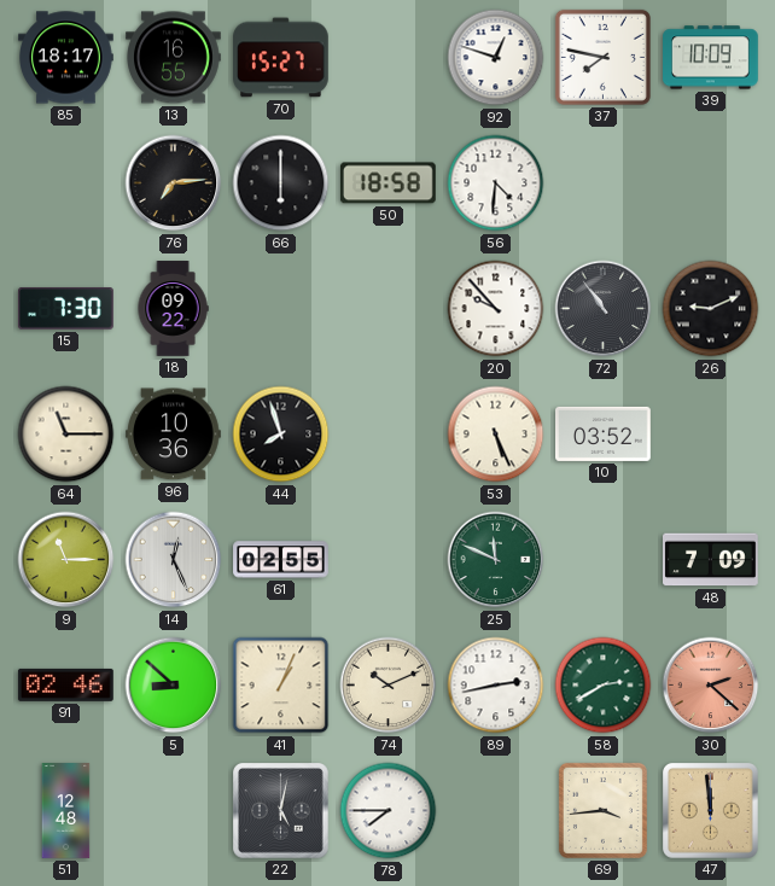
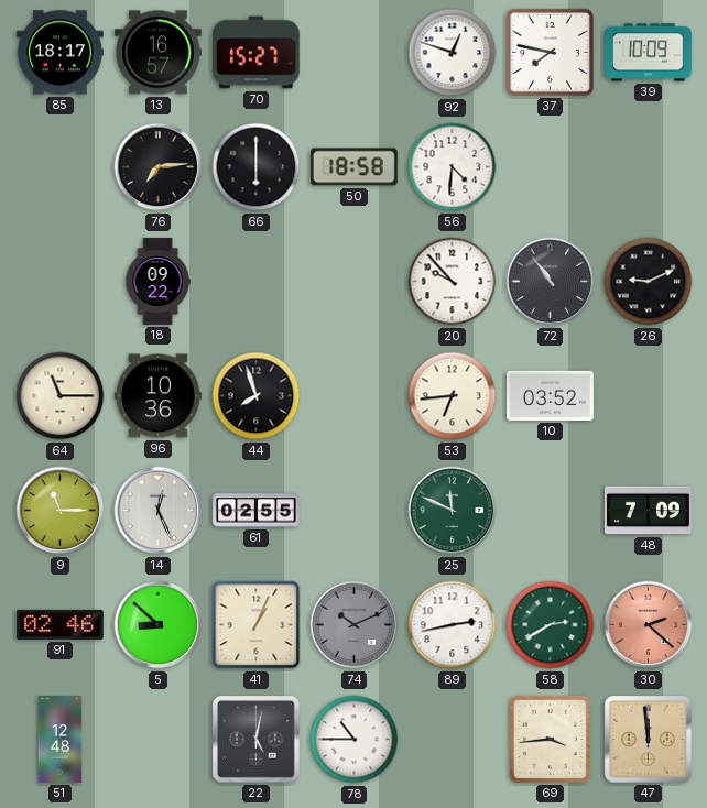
13: 16:55 -> 16:57 (159, 53)
15: 7:30 -> none (65, 309)
53: 5:26 -> 6:44 (453, 396)
74 dial: cream -> grey (355, 625)
78: 7:45 -> 10:45 (355, 740)
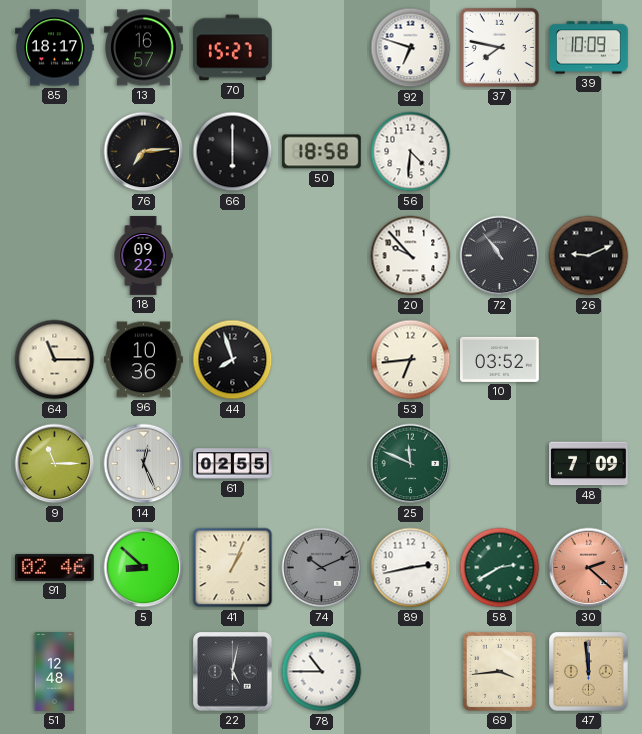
92: 12:48 -> 6:48 (411, 48)
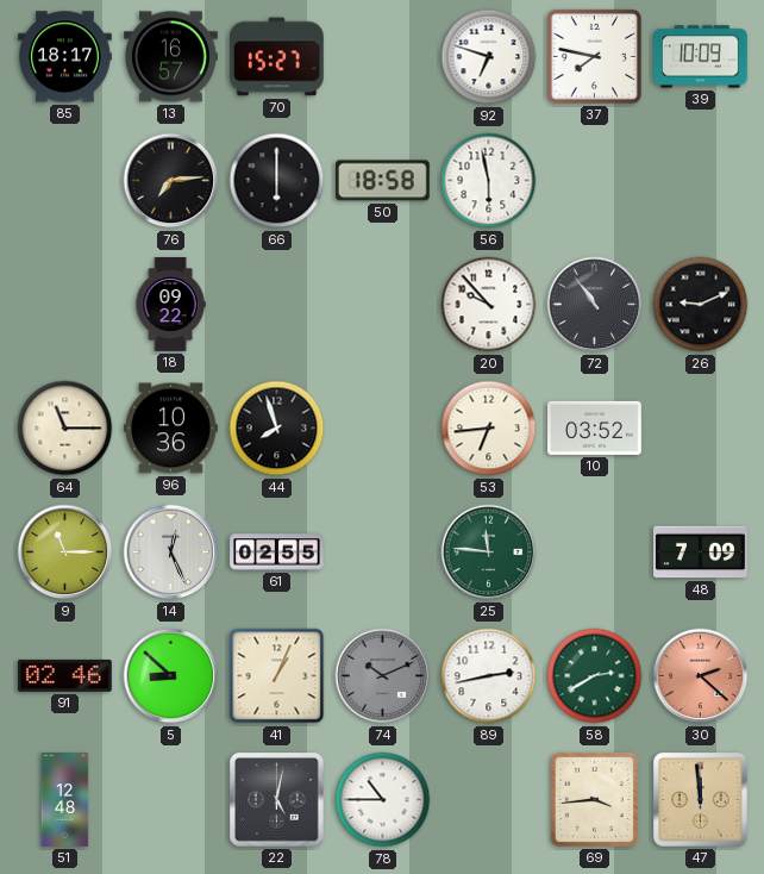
56: 4:31 -> 5:58 (489, 181)
25: 11:49 -> 11:46 (489, 553)
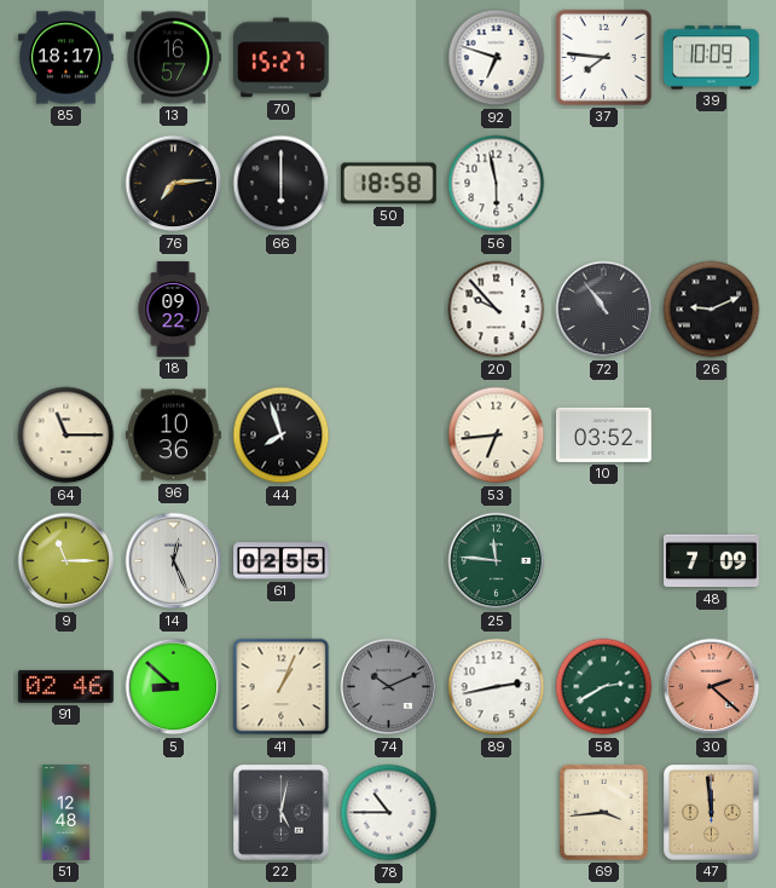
37: 7:47 -> 7:46 (603, 57)
